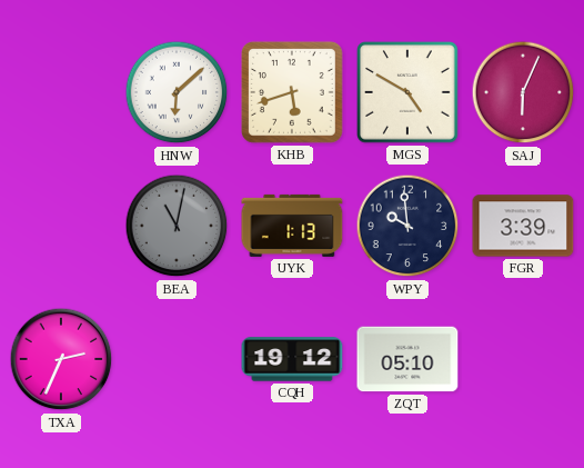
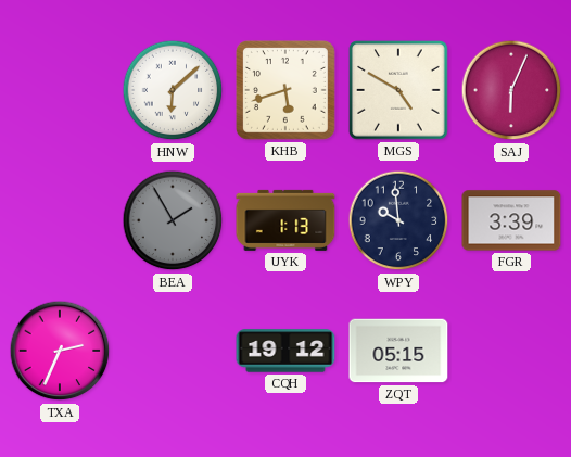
BEA: 11:02 -> 1:55 (173, 220)
ZQT: 05:10 -> 05:15 (398, 351)
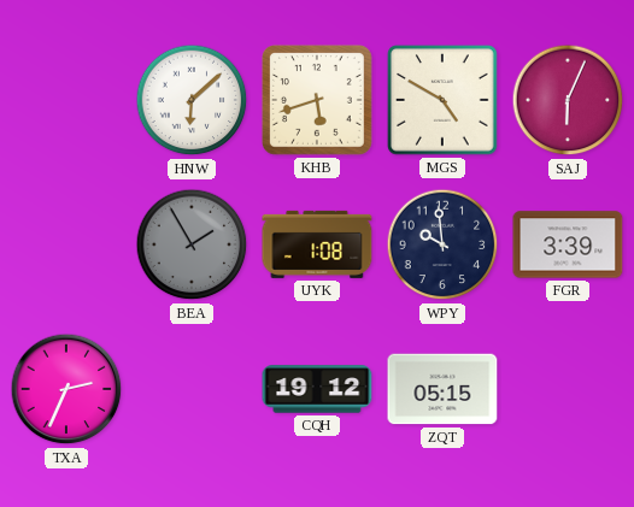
UYK: 1:13 -> 1:08 (317, 244)
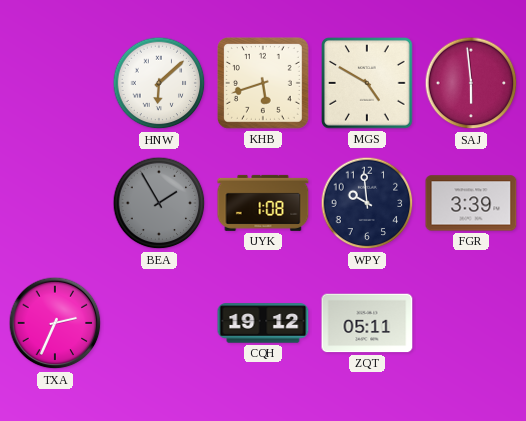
SAJ: 6:04 -> 5:59 (471, 83)
ZQT: 05:15 -> 05:11 (367, 323)
